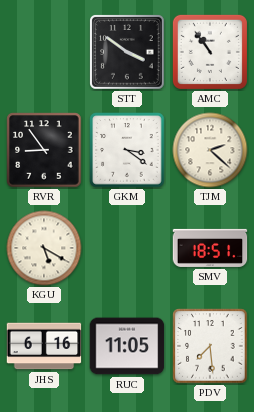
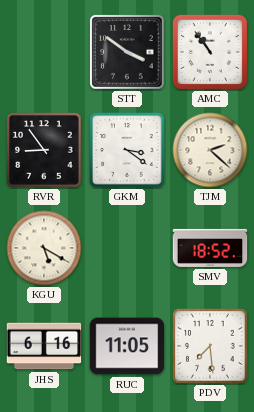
SMV: 18:51 -> 18:52 (210, 248)
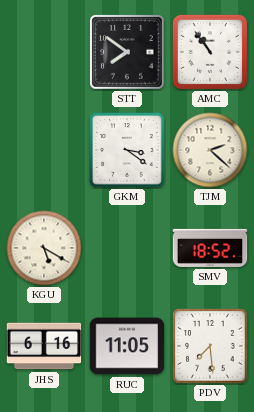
STT: 3:51 -> 7:51 (128, 53)
RVR: 8:54 -> none (44, 150)
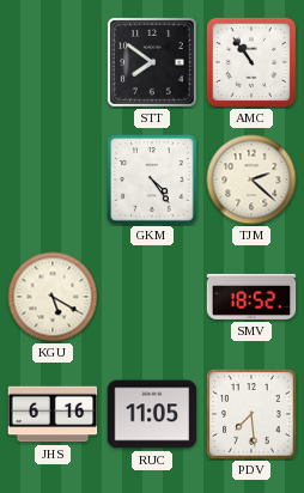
GKM: 3:21 -> 4:24 (152, 179)
